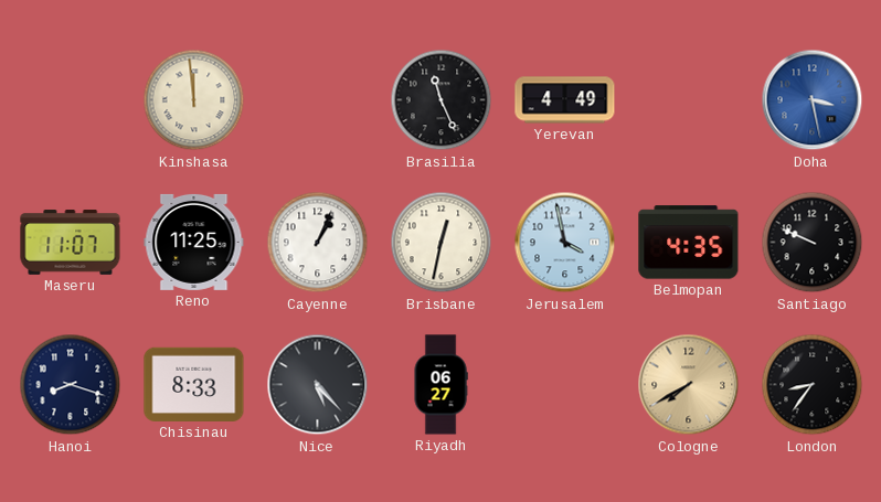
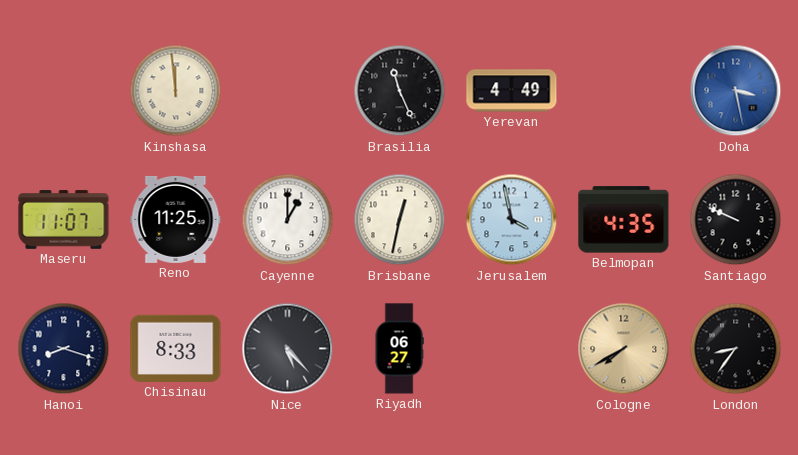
Cayenne: 1:04 -> 1:00 (288, 220)
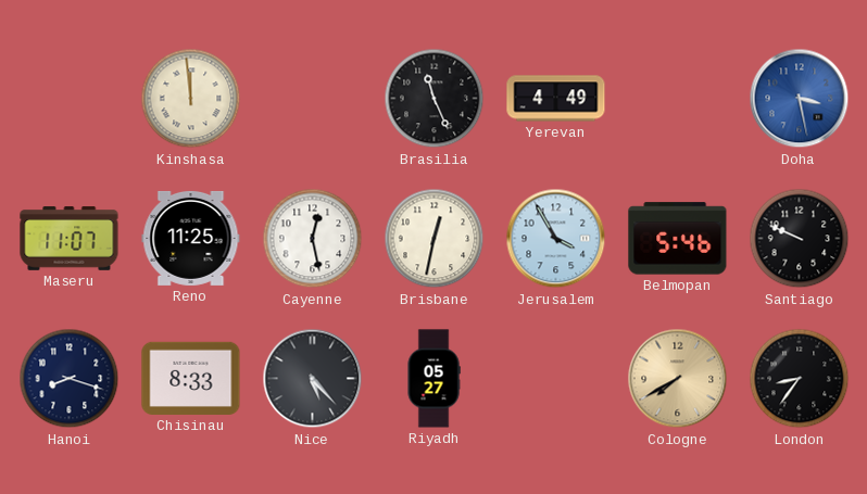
Cayenne: 1:00 -> 12:28 (313, 239)
Jerusalem: 3:58 -> 3:55 (556, 239)
Belmopan: 4:35 -> 5:46 (678, 239)
Riyadh: 06:27 -> 05:27 (434, 379)
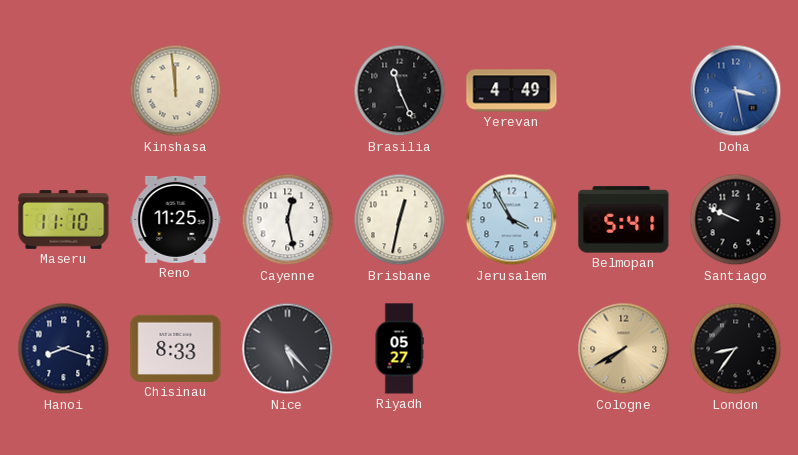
Maseru: 11:07 -> 11:10 (64, 220)
Belmopan: 5:46 -> 5:41 (624, 220)
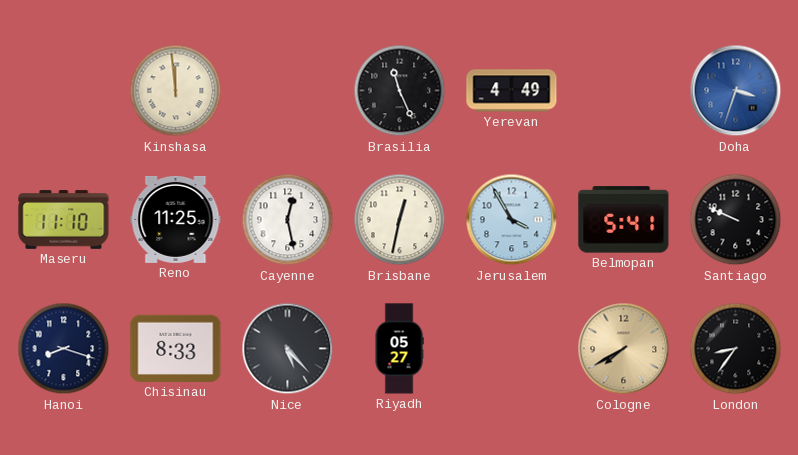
Doha: 3:28 -> 3:33 (736, 91)
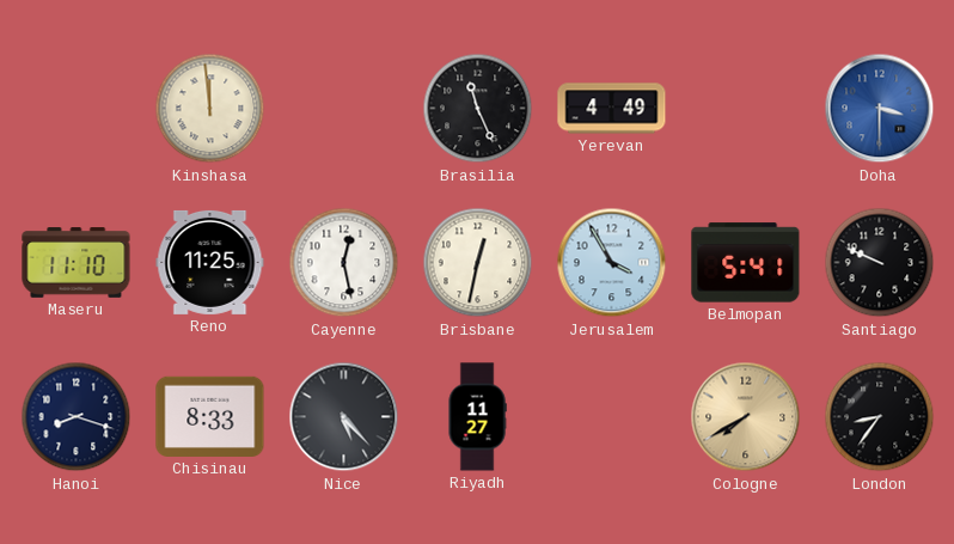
Doha: 3:33 -> 3:30 (880, 109)
Riyadh: 05:27 -> 11:27 (477, 417)
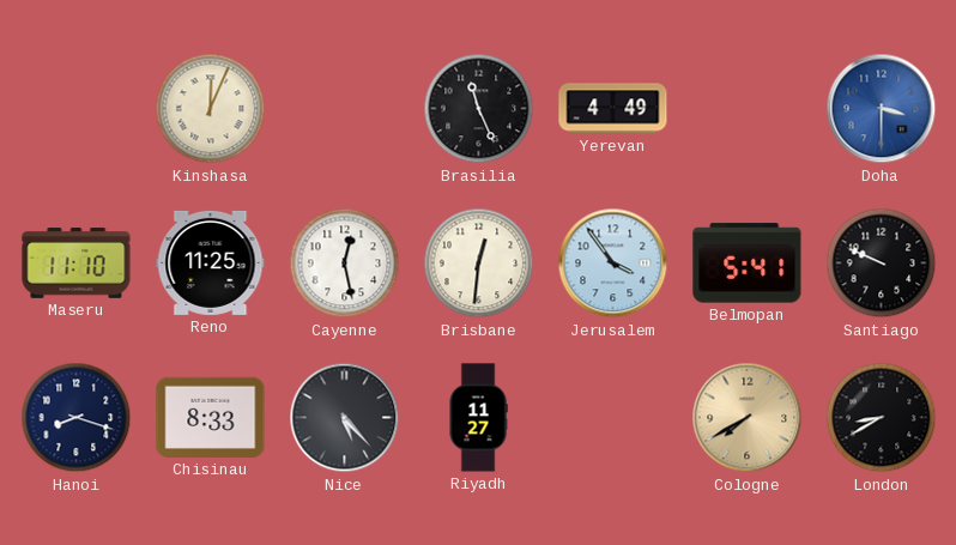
Kinshasa: 11:59 -> 12:04 (211, 109)
Brisbane: 12:32 -> 12:31 (479, 264)
Jerusalem: 3:55 -> 3:54 (613, 264)
London: 8:36 -> 8:40 (882, 418)
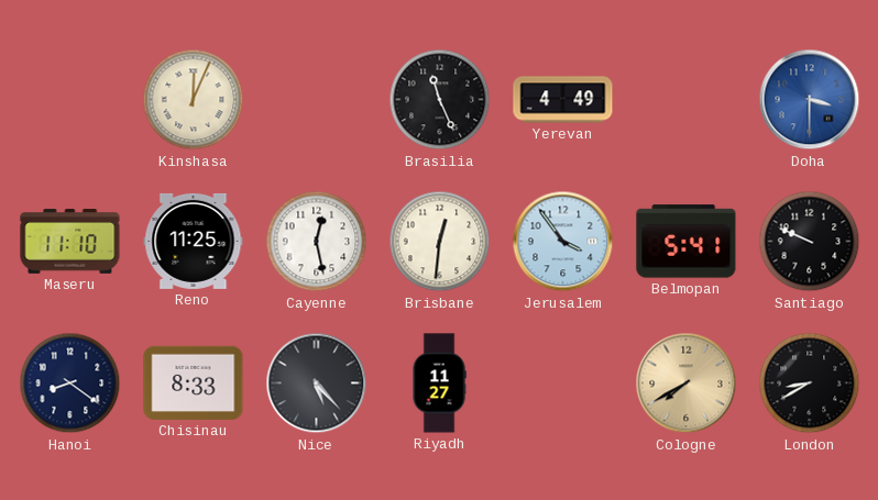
Hanoi: 8:18 -> 8:21 (70, 384)
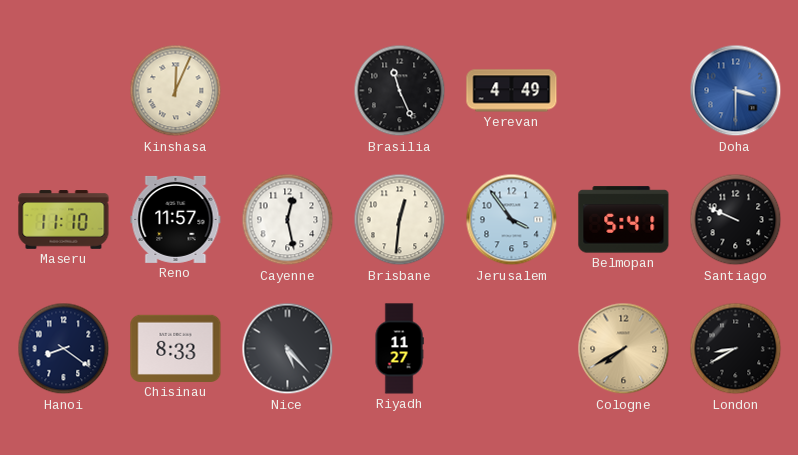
Reno: 11:25 -> 11:57 (176, 219)
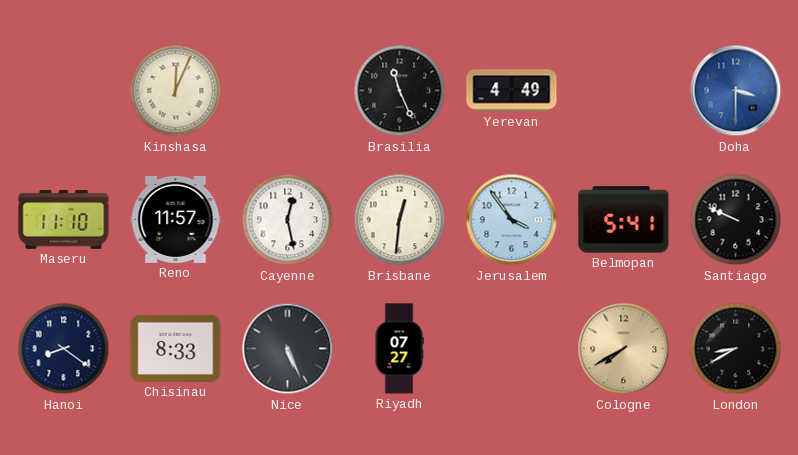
Nice: 5:23 -> 5:26 (288, 349)
Riyadh: 11:27 -> 07:27 (399, 349)
